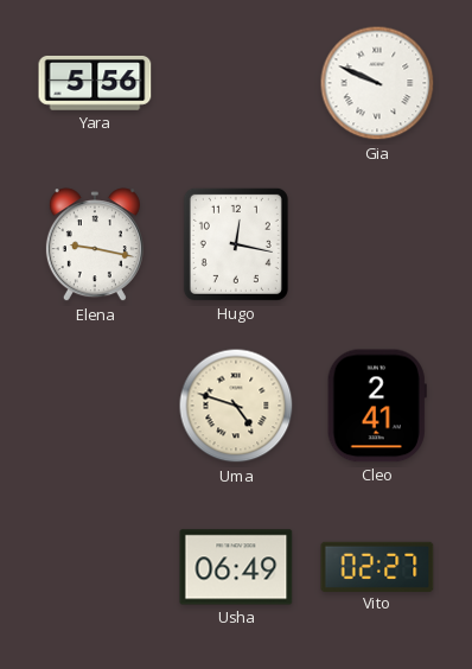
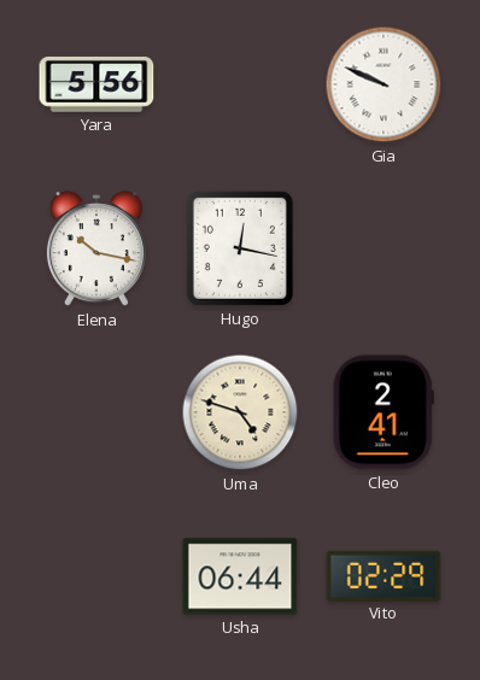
Elena: 9:17 -> 10:17 (96, 250)
Usha: 06:49 -> 06:44 (240, 576)
Vito: 02:27 -> 02:29 (384, 575)
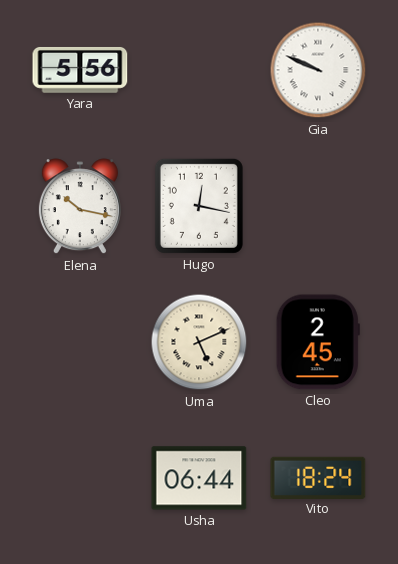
Uma: 4:48 -> 5:11 (199, 342)
Cleo: 2:41 -> 2:45 (318, 342)
Vito: 02:29 -> 18:24 (318, 477)
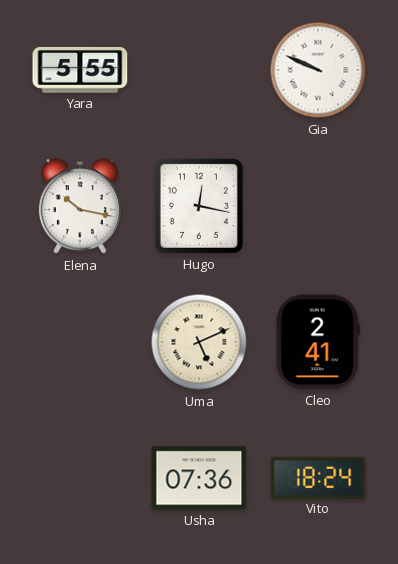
Yara: 5:56 -> 5:55 (80, 70)
Cleo: 2:45 -> 2:41 (318, 342)
Usha: 06:44 -> 07:36 (199, 478)
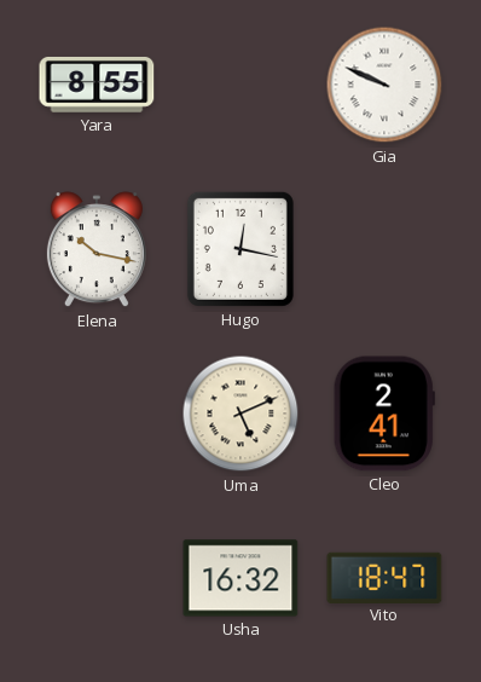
Yara: 5:55 -> 8:55 (97, 85)
Usha: 07:36 -> 16:32 (240, 578)
Vito: 18:24 -> 18:47 (384, 577)
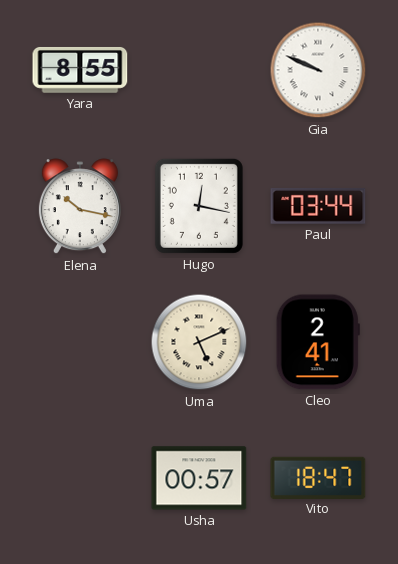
Paul: none -> 03:44 (318, 206)
Usha: 16:32 -> 00:57 (199, 478)
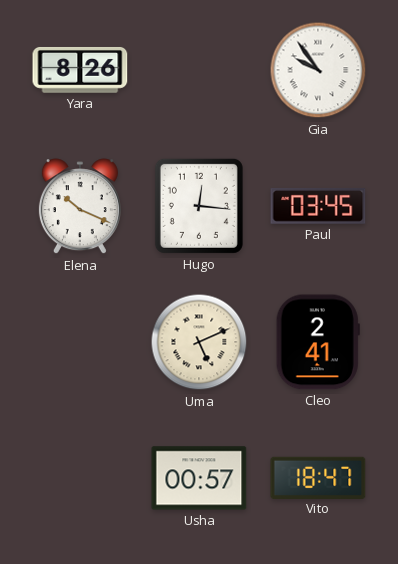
Yara: 8:55 -> 8:26 (80, 70)
Gia: 9:49 -> 9:54 (318, 70)
Elena: 10:17 -> 10:19 (80, 207)
Hugo: 12:17 -> 12:16 (199, 206)
Paul: 03:44 -> 03:45 (318, 206)
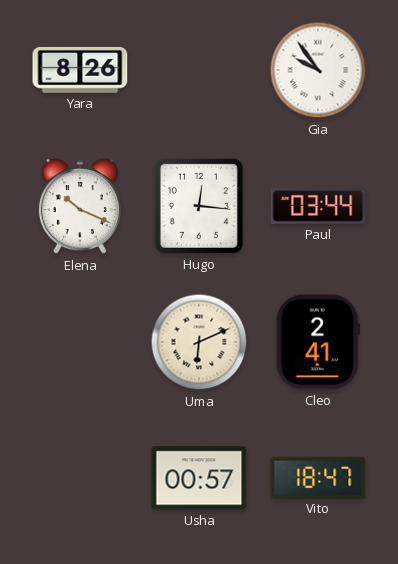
Paul: 03:45 -> 03:44 (318, 206)
Uma: 5:11 -> 6:11 (199, 342)
